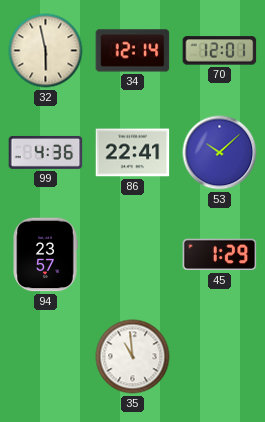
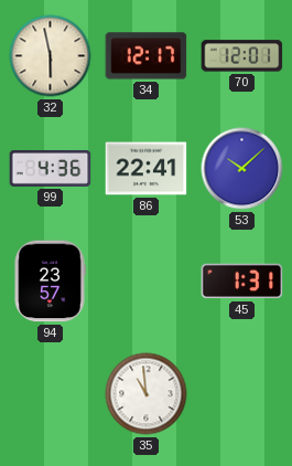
34: 12:14 -> 12:17 (147, 56)
45: 1:29 -> 1:31 (242, 282)
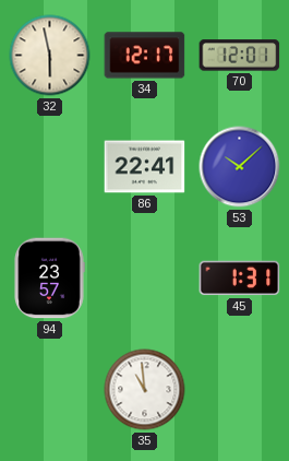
99: 4:36 -> none (51, 168)
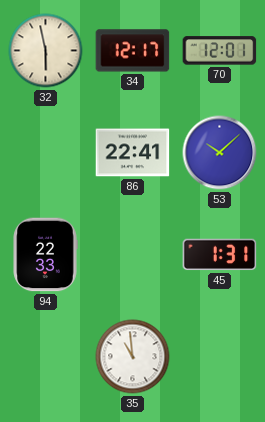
94: 23:57 -> 22:33 (45, 255)
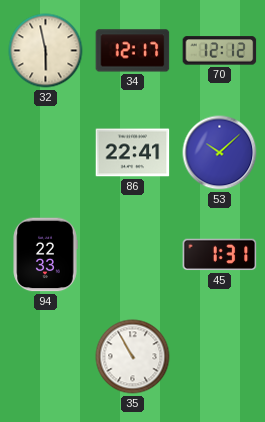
70: 12:01 -> 12:12 (220, 51)
35: 10:59 -> 10:55 (133, 357)
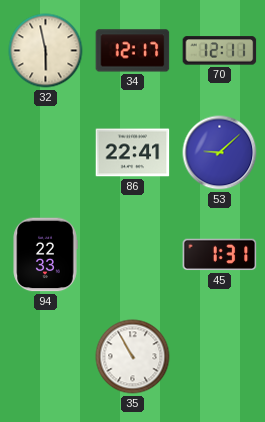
70: 12:12 -> 12:11 (220, 51)
53: 10:08 -> 9:08 (220, 153)
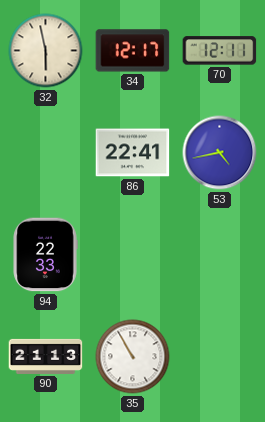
53: 9:08 -> 4:43 (220, 153)
45: 1:31 -> none (220, 255)
90: none -> 21:13 (46, 356)
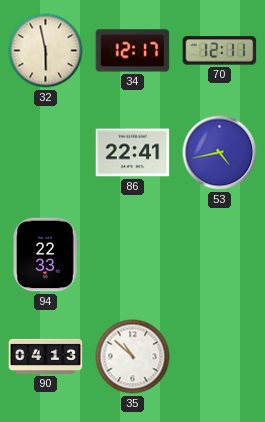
90: 21:13 -> 04:13 (46, 356)
35: 10:55 -> 10:52 (133, 357)
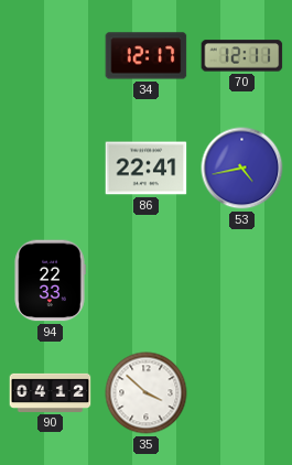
32: 5:58 -> none (46, 51)
90: 04:13 -> 04:12 (51, 392)
35: 10:52 -> 3:52 (147, 393)
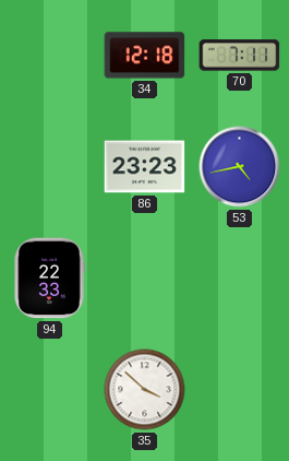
34: 12:17 -> 12:18 (145, 56)
70: 12:11 -> 7:11 (240, 56)
86: 22:41 -> 23:23 (145, 167)
90: 04:12 -> none (51, 392)
